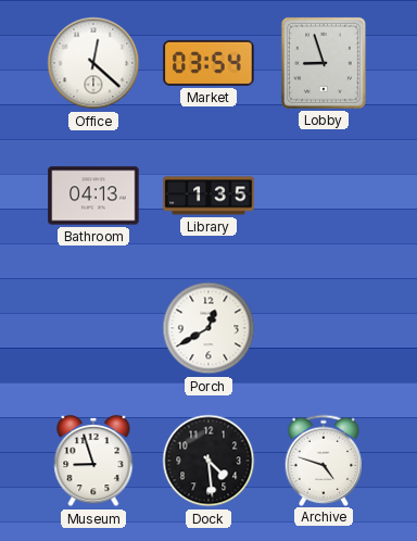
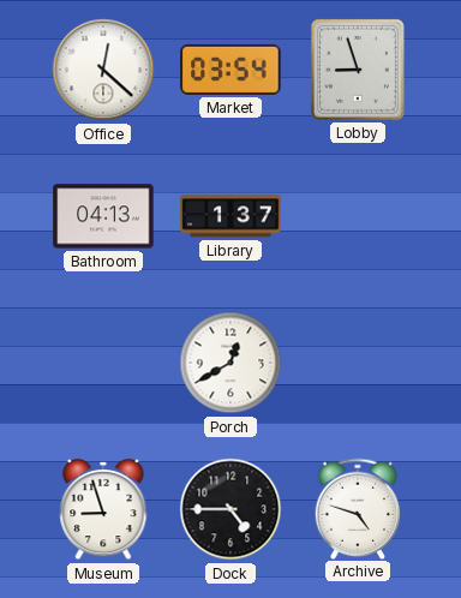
Library: 1:35 -> 1:37 (230, 216)
Dock: 4:29 -> 4:45 (230, 509)
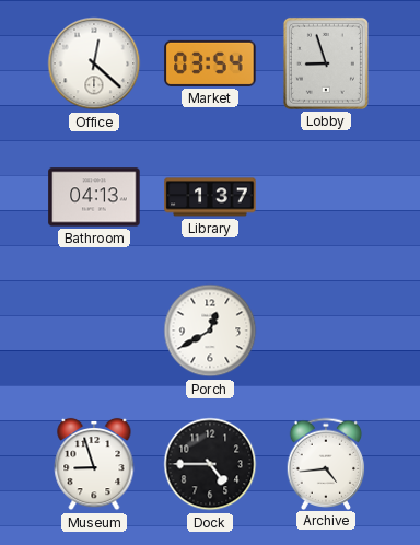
Archive: 4:48 -> 4:44 (326, 463)
